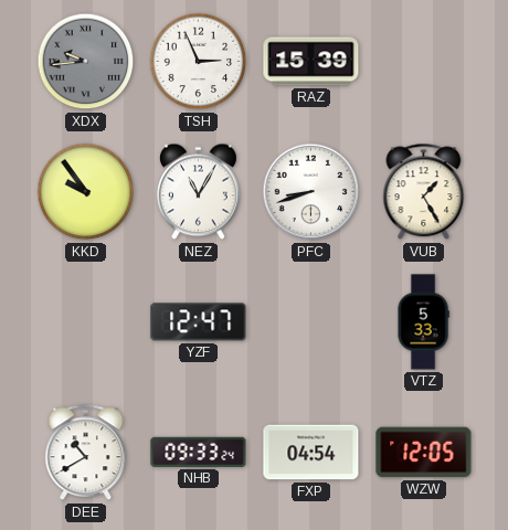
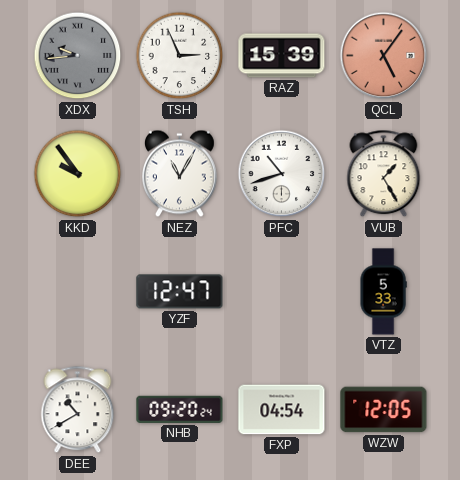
QCL: none -> 5:06 (384, 56)
PFC: 8:42 -> 10:42 (282, 174)
NHB: 09:33 -> 09:20 (180, 409)
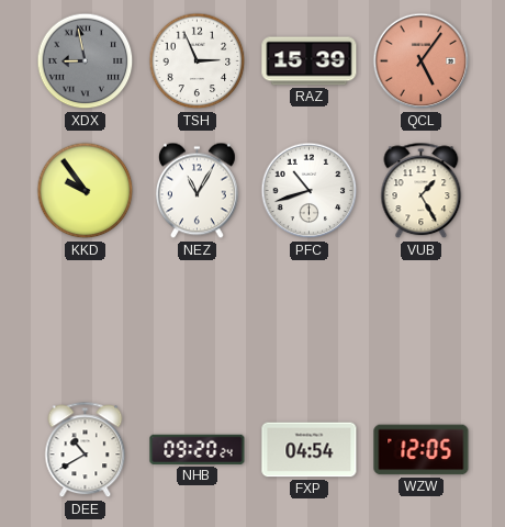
XDX: 9:44 -> 8:58 (86, 61)
YZF: 12:47 -> none (180, 292)
VTZ: 5:33 -> none (383, 292)
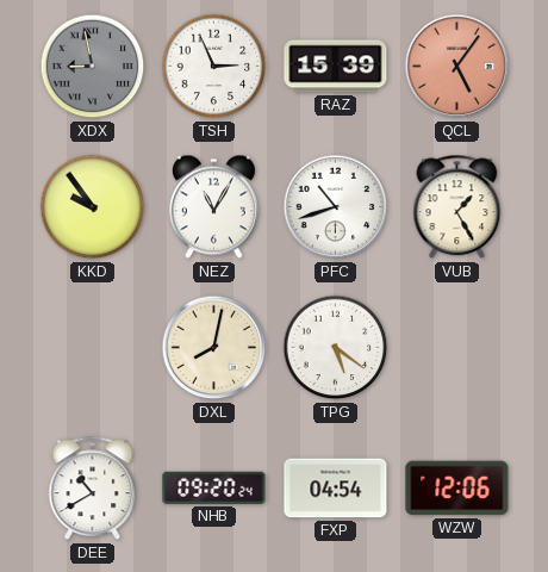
DXL: none -> 8:02 (214, 348)
TPG: none -> 5:21 (336, 348)
WZW: 12:05 -> 12:06 (457, 489)
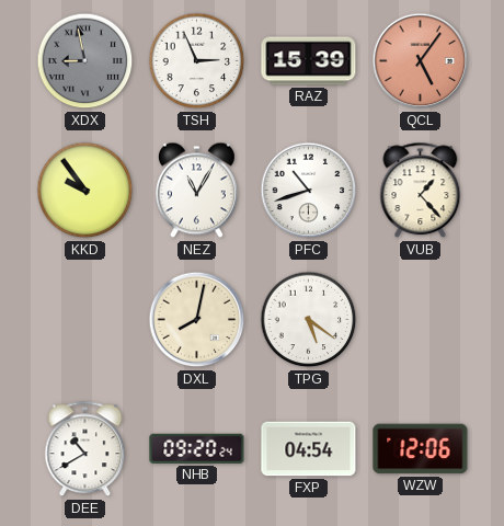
VUB: 1:25 -> 1:23 (421, 191)
